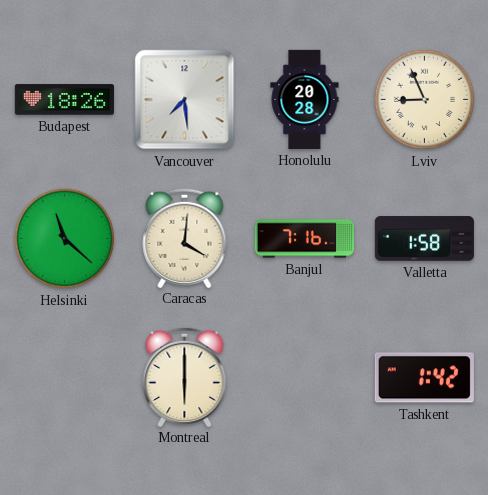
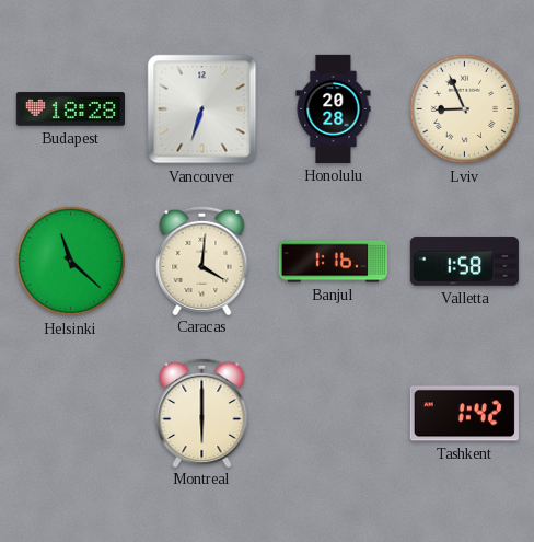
Budapest: 18:26 -> 18:28 (70, 109)
Vancouver: 7:29 -> 6:33 (202, 109)
Banjul: 7:16 -> 1:16 (333, 262)
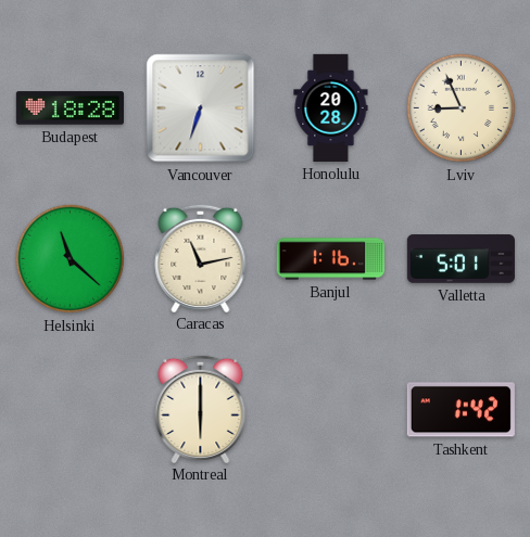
Caracas: 4:01 -> 11:13 (201, 257)
Valletta: 1:58 -> 5:01 (460, 259)
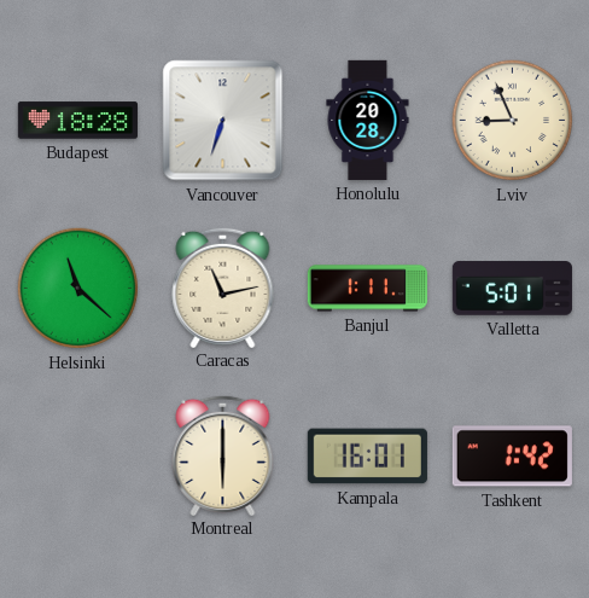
Banjul: 1:16 -> 1:11 (367, 289)
Kampala: none -> 16:01 (367, 457)
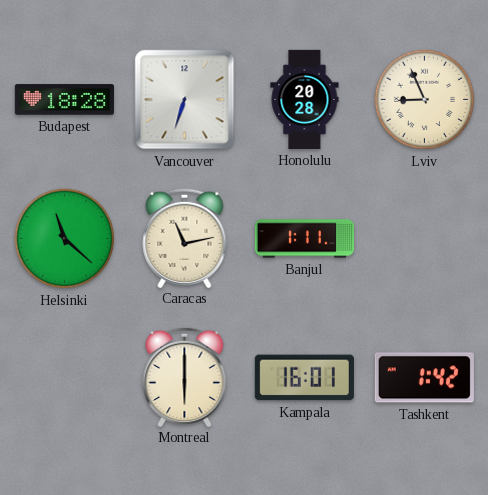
Valletta: 5:01 -> none (512, 289)
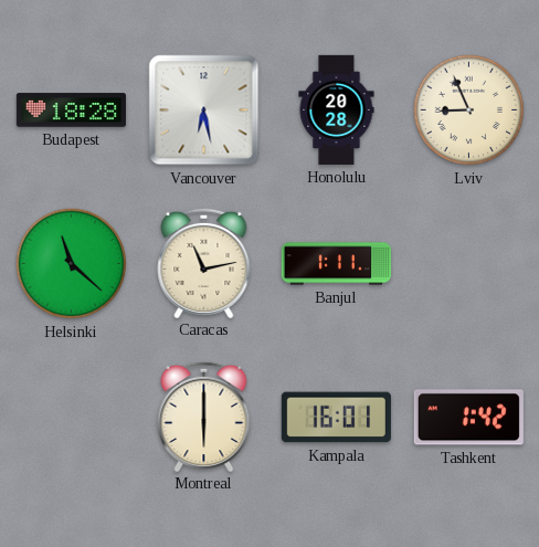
Vancouver: 6:33 -> 6:28 (204, 111)
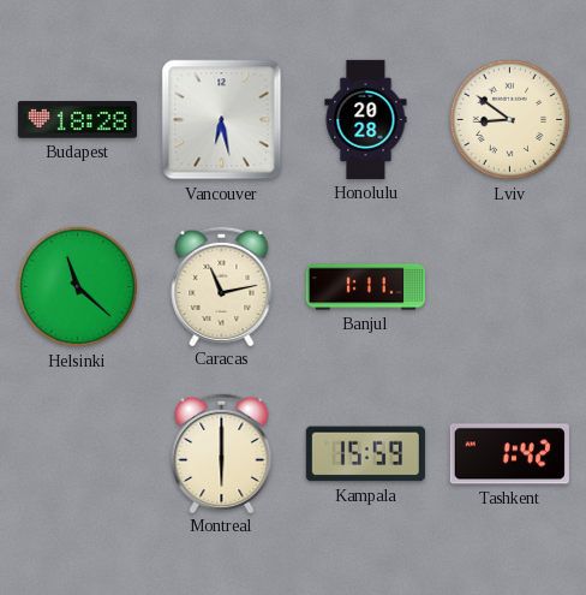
Lviv: 8:56 -> 8:51 (510, 120)
Kampala: 16:01 -> 15:59 (365, 454)
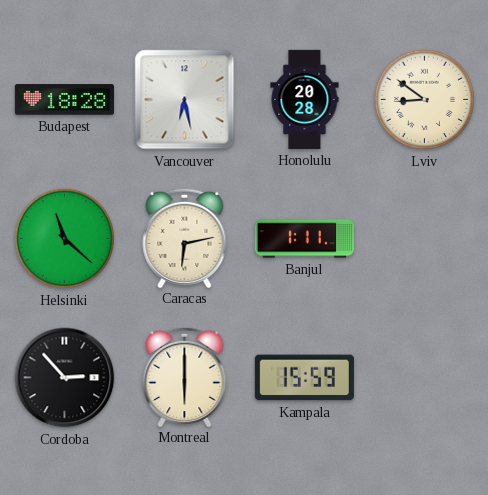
Caracas: 11:13 -> 6:13 (185, 237)
Cordoba: none -> 2:53 (65, 378)
Tashkent: 1:42 -> none (509, 454)
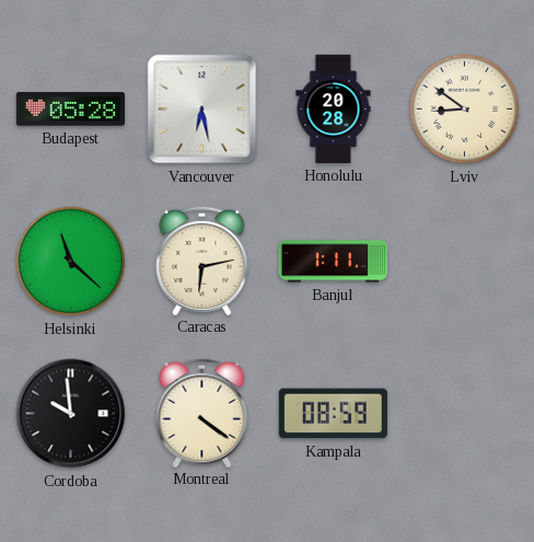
Budapest: 18:28 -> 05:28 (70, 109)
Cordoba: 2:53 -> 9:59 (71, 414)
Montreal: 6:00 -> 4:21 (202, 412)
Kampala: 15:59 -> 08:59 (333, 414)
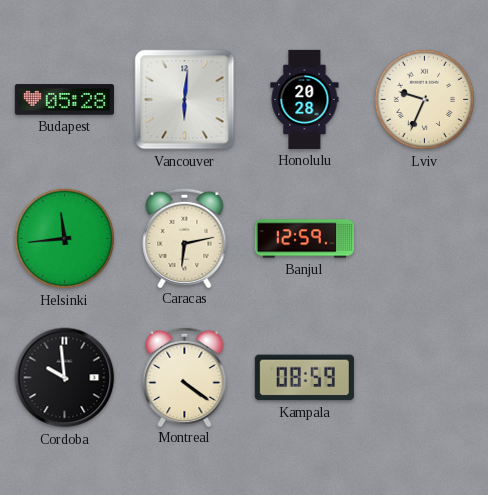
Vancouver: 6:28 -> 6:01 (185, 100)
Lviv: 8:51 -> 9:34 (425, 100)
Helsinki: 11:22 -> 11:44 (65, 239)
Banjul: 1:11 -> 12:59 (304, 239)
